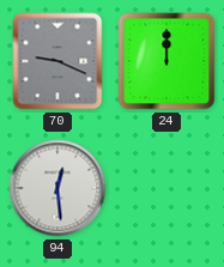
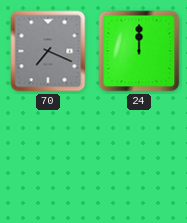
70: 9:19 -> 7:19 (48, 51)
94: 12:29 -> none (57, 188)
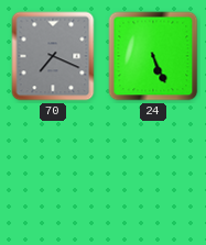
24: 12:00 -> 5:26 (153, 56)
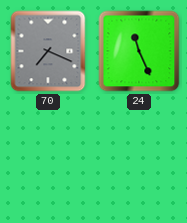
24: 5:26 -> 11:26 (139, 51)
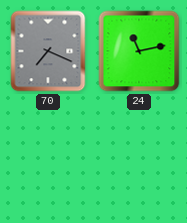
24: 11:26 -> 11:13 (139, 51)
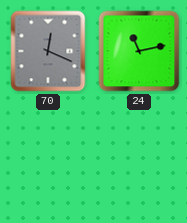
70: 7:19 -> 12:19 (48, 51)
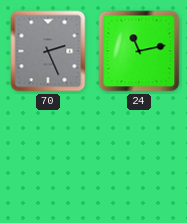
70: 12:19 -> 2:26 (48, 51)
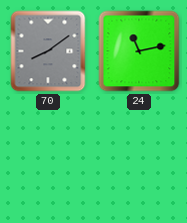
70: 2:26 -> 8:09 (48, 51)
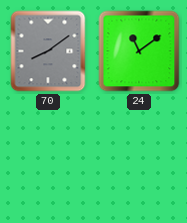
24: 11:13 -> 11:09 (139, 51)
